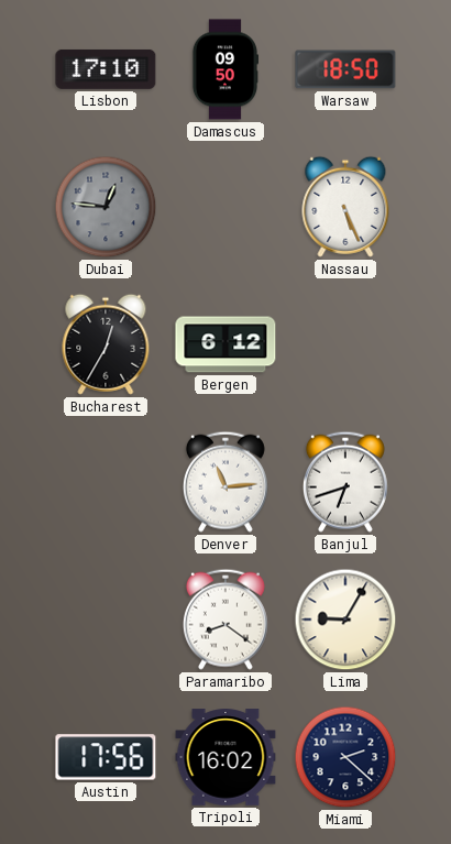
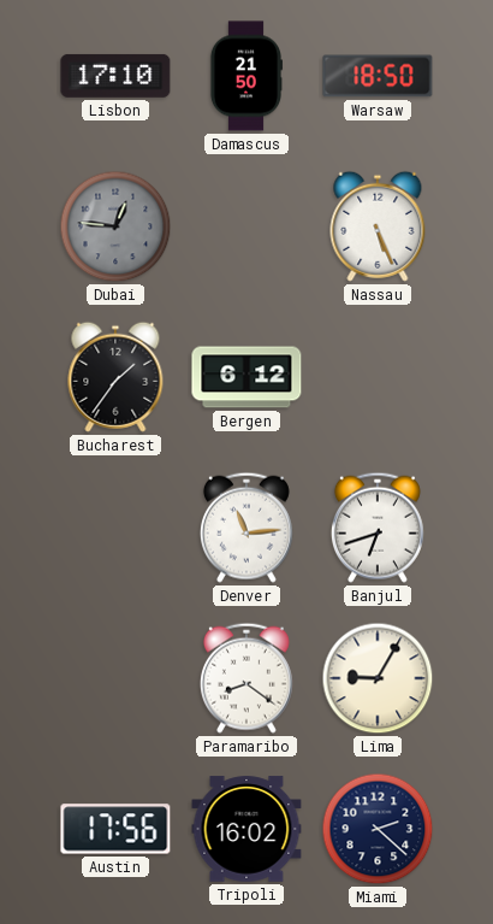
Damascus: 09:50 -> 21:50 (245, 76)
Bucharest: 12:35 -> 1:36 (115, 377)
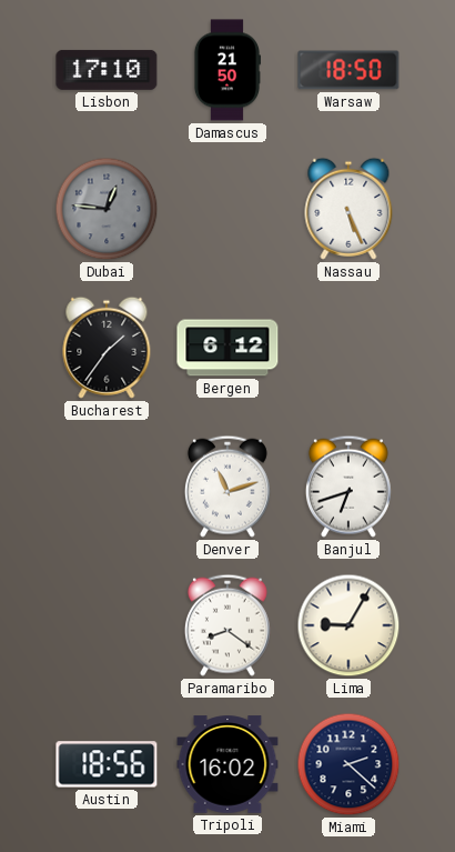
Denver: 11:14 -> 11:12 (228, 487)
Austin: 17:56 -> 18:56 (107, 764)
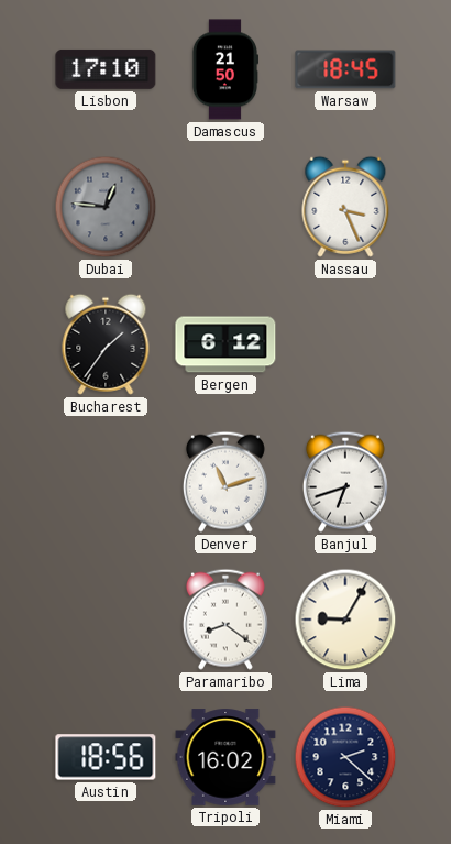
Warsaw: 18:50 -> 18:45 (345, 69)
Nassau: 5:26 -> 3:26 (345, 207)
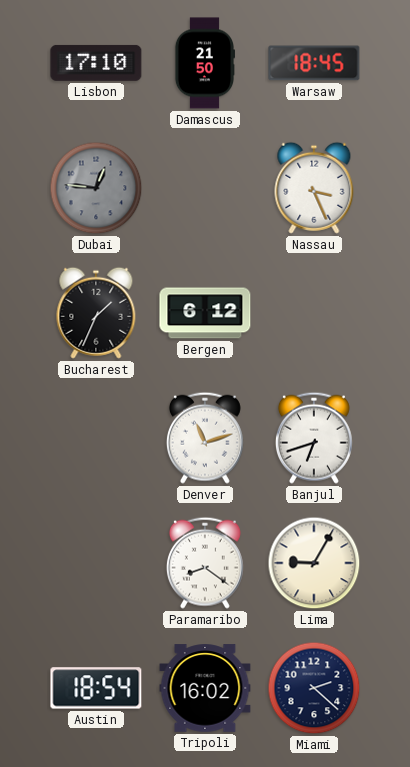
Bucharest: 1:36 -> 1:34 (96, 313)
Austin: 18:56 -> 18:54 (96, 688)
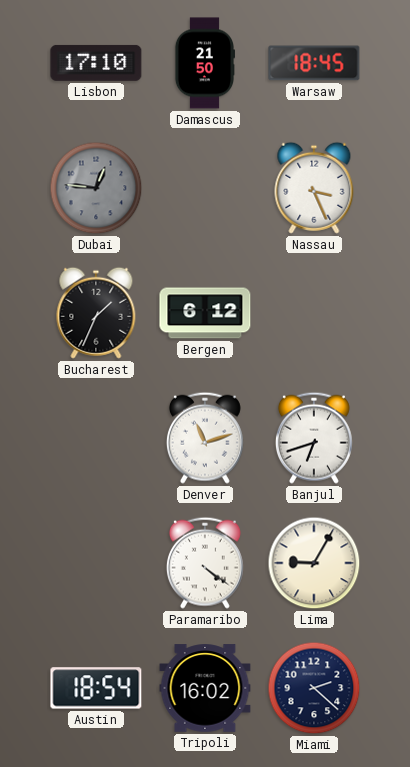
Paramaribo: 8:21 -> 4:21 (205, 563)
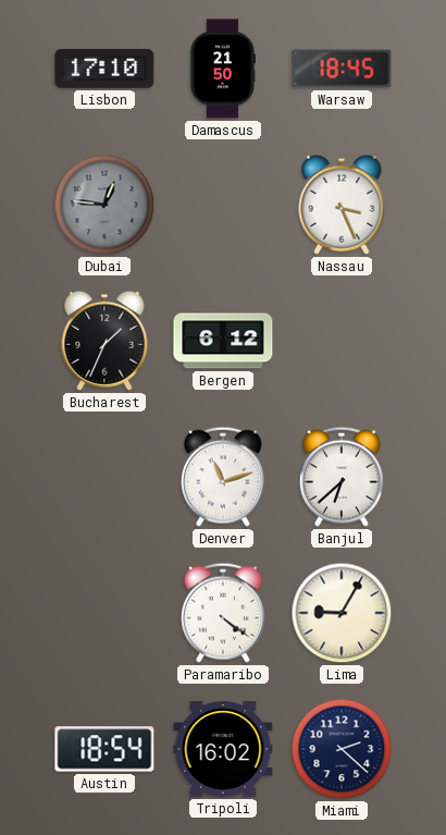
Banjul: 6:42 -> 6:38 (342, 477)
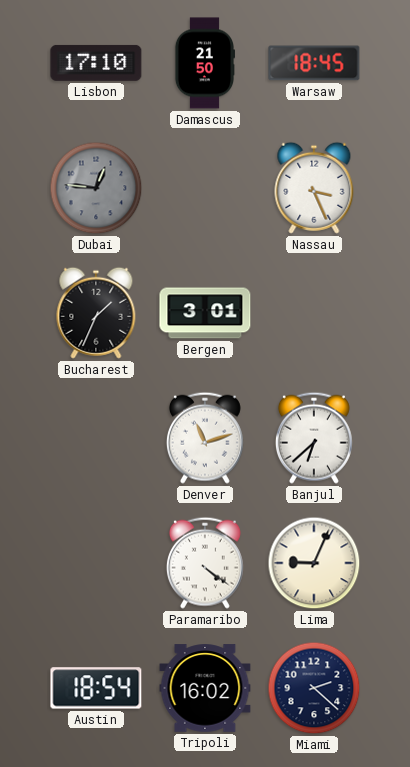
Bergen: 6:12 -> 3:01 (205, 313)
Lima: 9:05 -> 9:04 (314, 563)
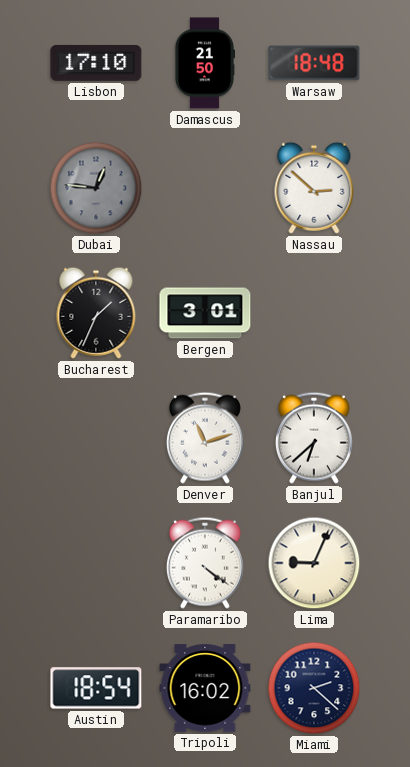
Warsaw: 18:45 -> 18:48 (314, 63)
Nassau: 3:26 -> 2:52 (314, 188)
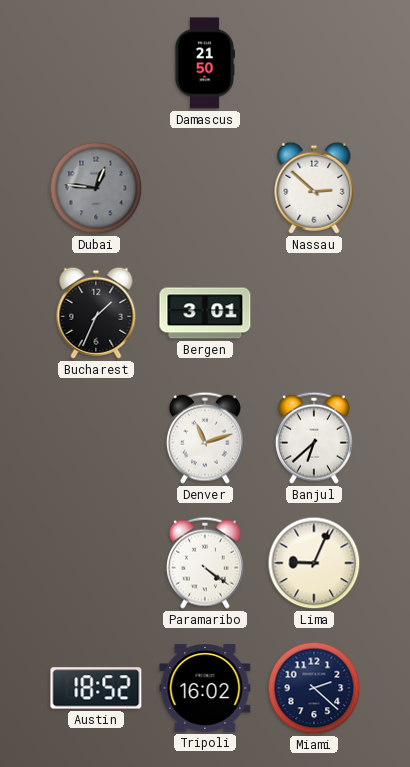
Lisbon: 17:10 -> none (96, 63)
Warsaw: 18:48 -> none (314, 63)
Austin: 18:54 -> 18:52 (96, 688)
